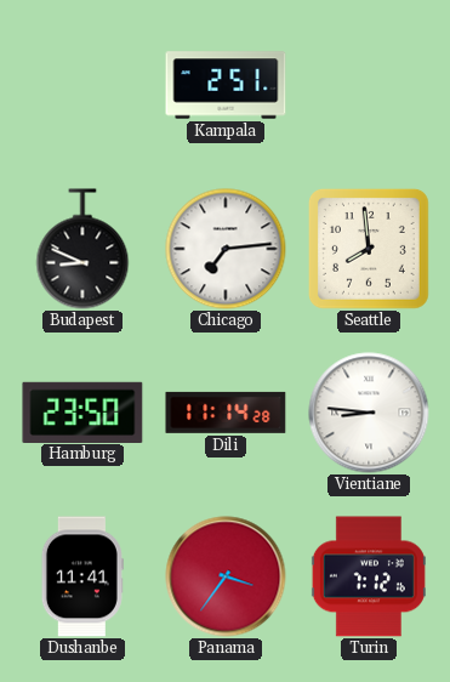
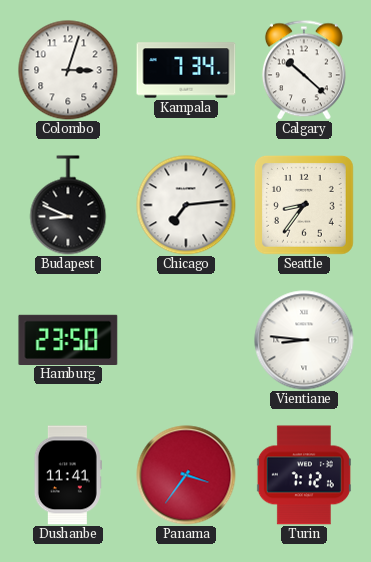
Colombo: none -> 3:03 (68, 70)
Kampala: 2:51 -> 7:34 (186, 70)
Calgary: none -> 10:22 (304, 70)
Seattle: 7:59 -> 8:36 (305, 206)
Dili: 11:14 -> none (226, 413)
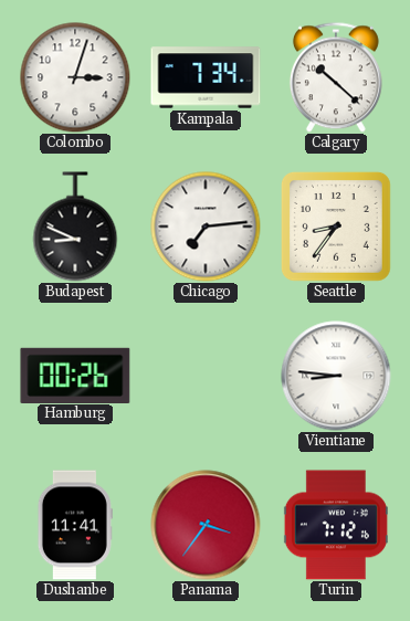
Hamburg: 23:50 -> 00:26 (75, 375)
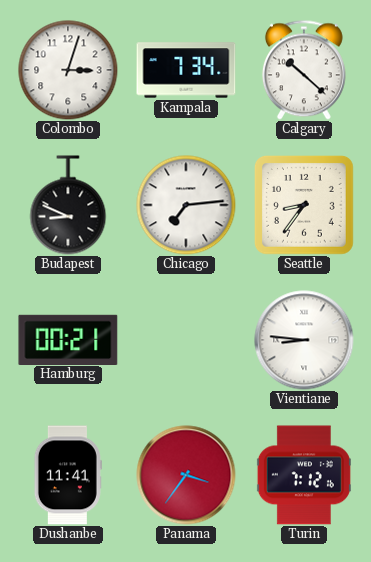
Hamburg: 00:26 -> 00:21 (68, 339)
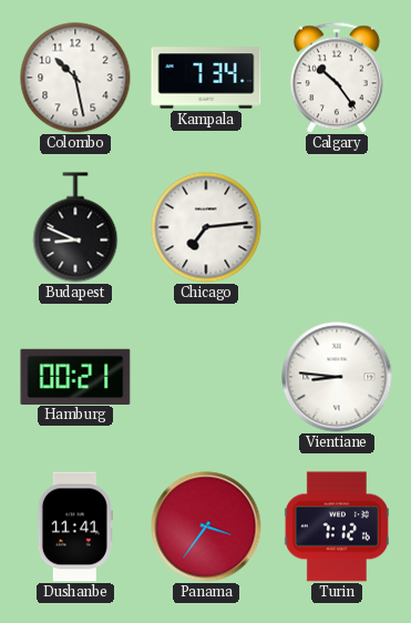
Colombo: 3:03 -> 10:28 (75, 78)
Calgary: 10:22 -> 10:24 (337, 78)
Seattle: 8:36 -> none (305, 206)
